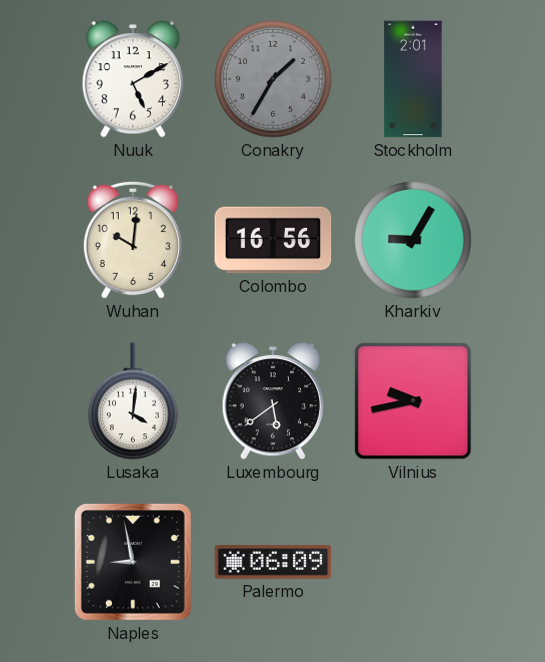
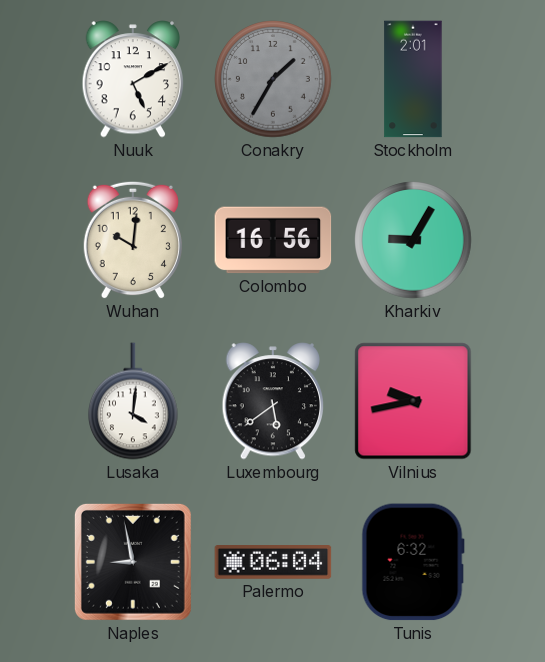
Palermo: 06:09 -> 06:04 (273, 562)
Tunis: none -> 6:32 (413, 562)
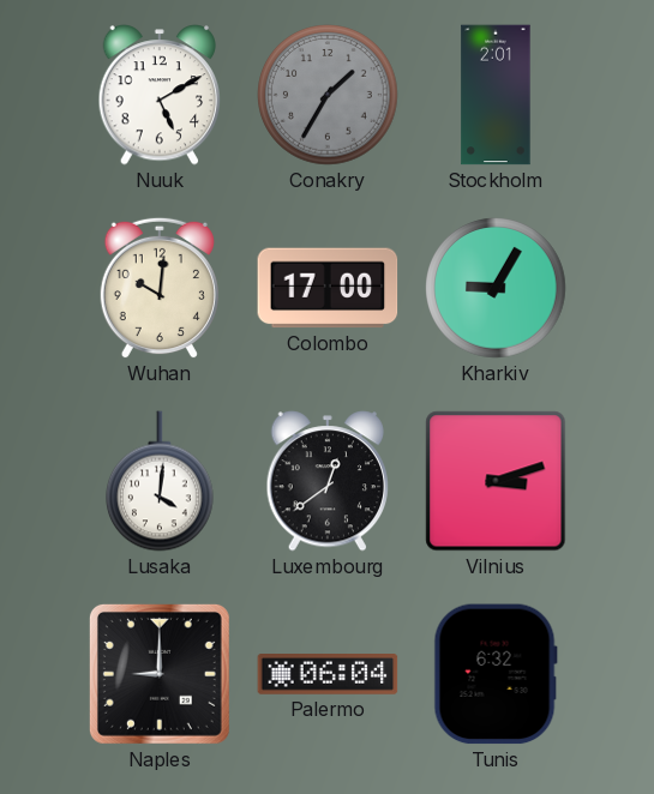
Colombo: 16:56 -> 17:00 (328, 288)
Luxembourg: 5:39 -> 12:39 (328, 481)
Vilnius: 9:43 -> 3:12 (496, 481)
Naples: 8:58 -> 9:00 (160, 674)
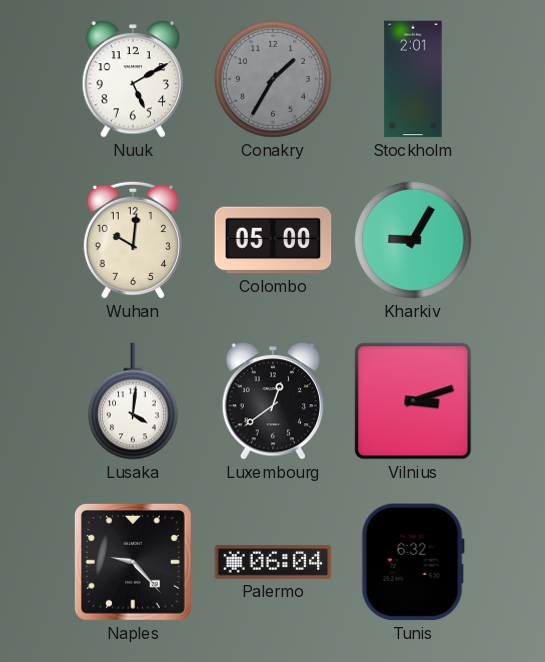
Colombo: 17:00 -> 05:00 (273, 240)
Naples: 9:00 -> 9:23 (133, 562)
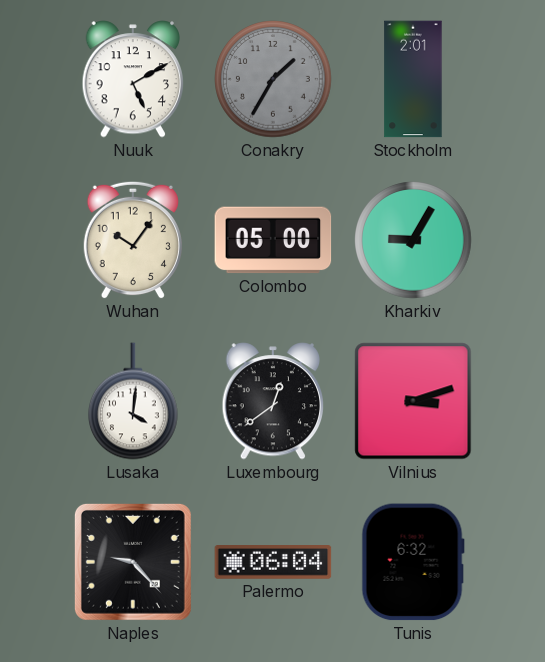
Wuhan: 10:01 -> 10:06 (133, 240)
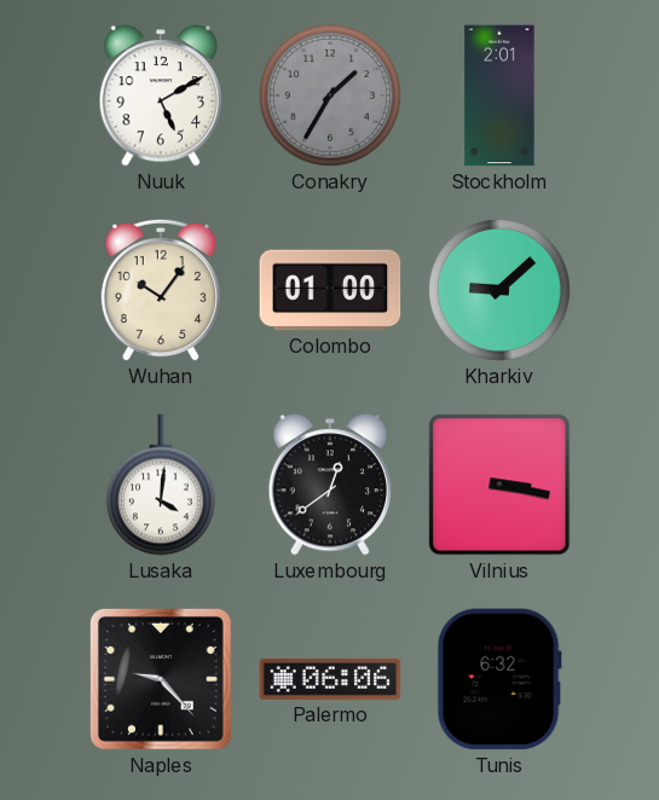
Colombo: 05:00 -> 01:00 (330, 290)
Kharkiv: 9:05 -> 9:08 (499, 290)
Vilnius: 3:12 -> 3:17 (499, 485)
Palermo: 06:04 -> 06:06 (330, 679)
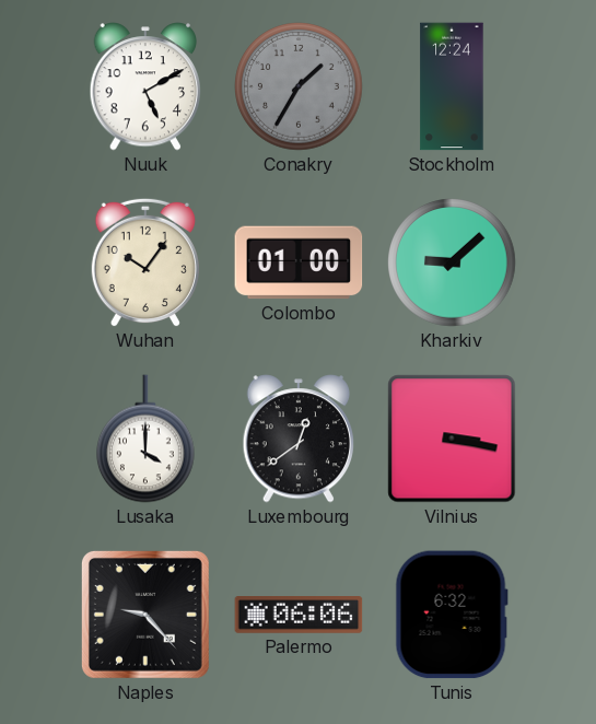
Stockholm: 2:01 -> 12:24 (452, 86)
Lusaka: 4:01 -> 4:00 (147, 439)
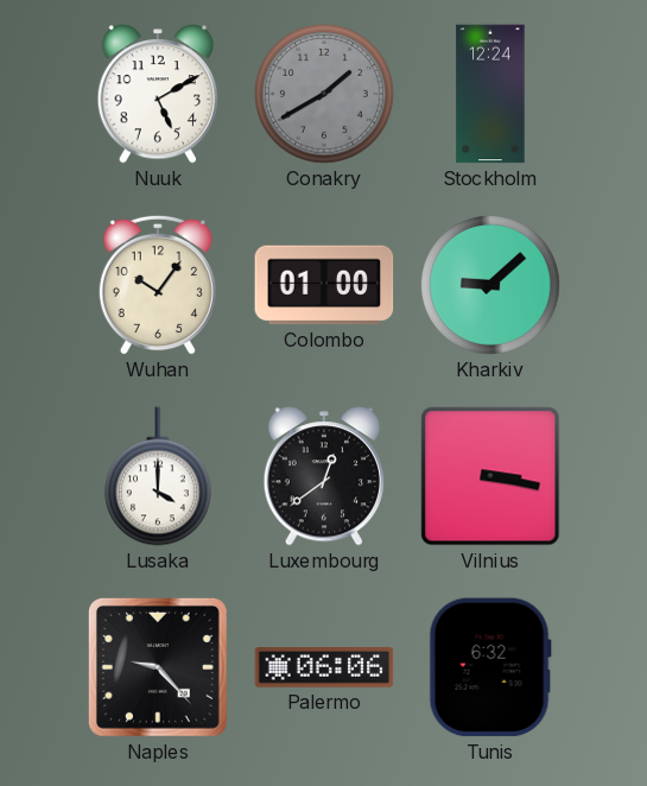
Conakry: 1:35 -> 1:40 (324, 94)
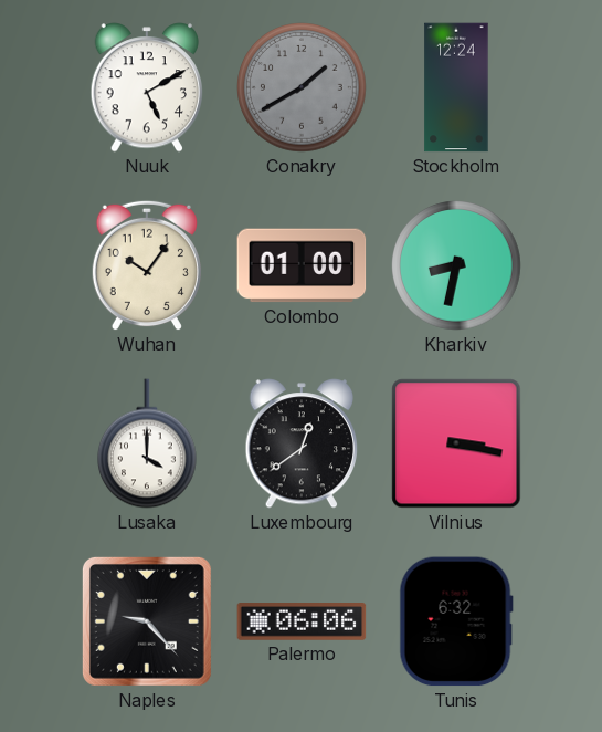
Kharkiv: 9:08 -> 8:32 (456, 265)
